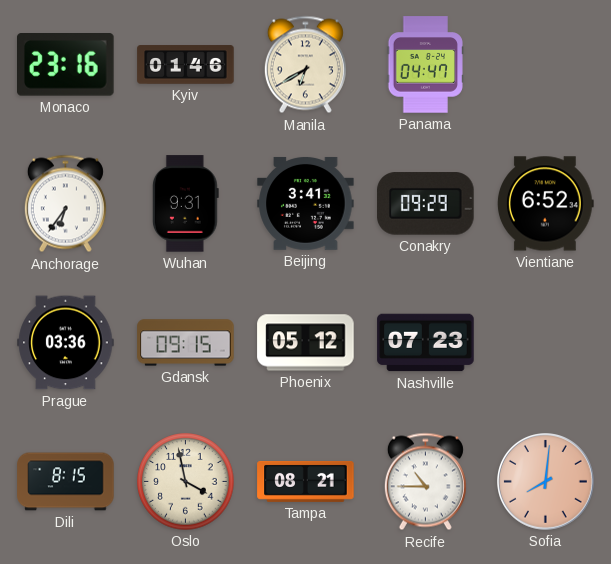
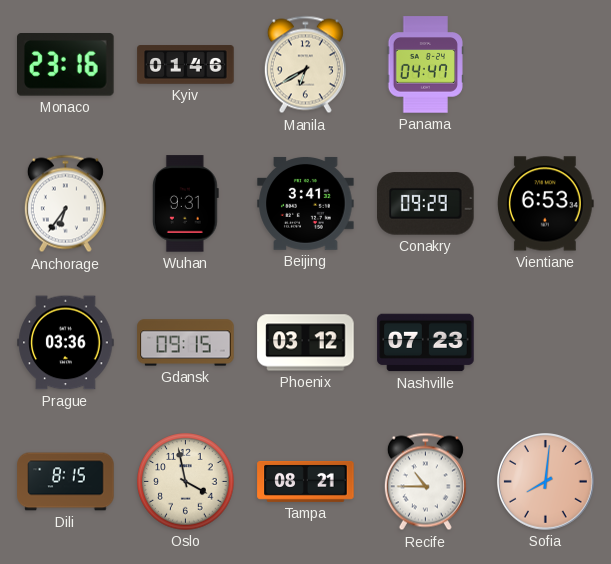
Vientiane: 6:52 -> 6:53 (546, 204)
Phoenix: 05:12 -> 03:12 (306, 343)
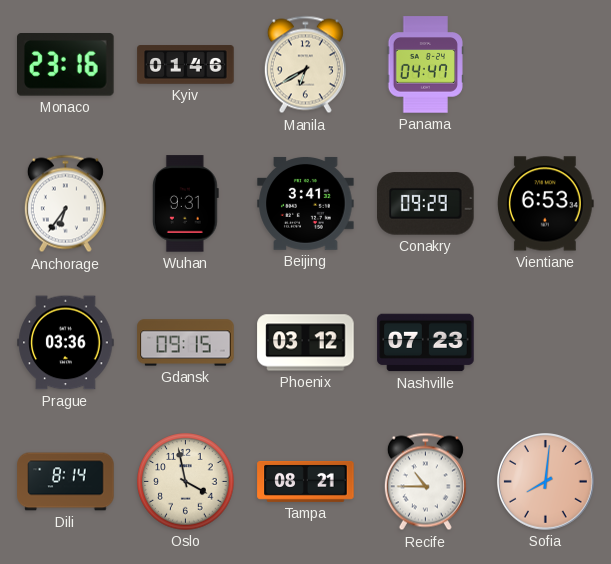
Dili: 8:15 -> 8:14 (66, 482)
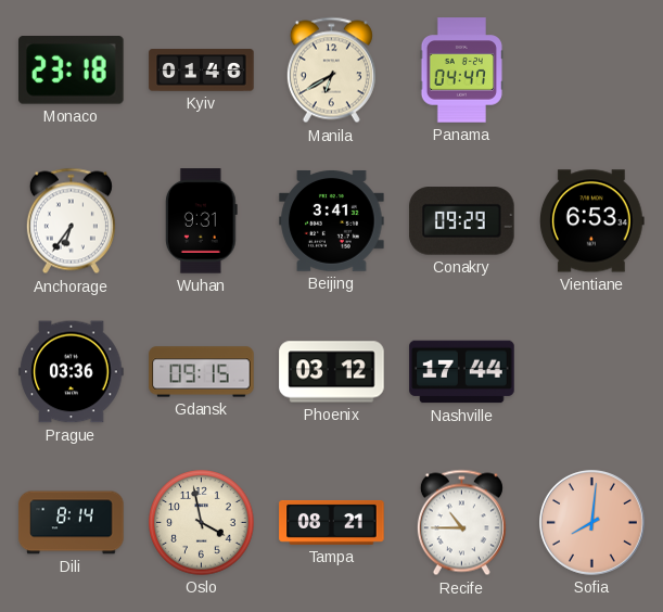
Monaco: 23:16 -> 23:18 (72, 71)
Nashville: 07:23 -> 17:44 (462, 372)
